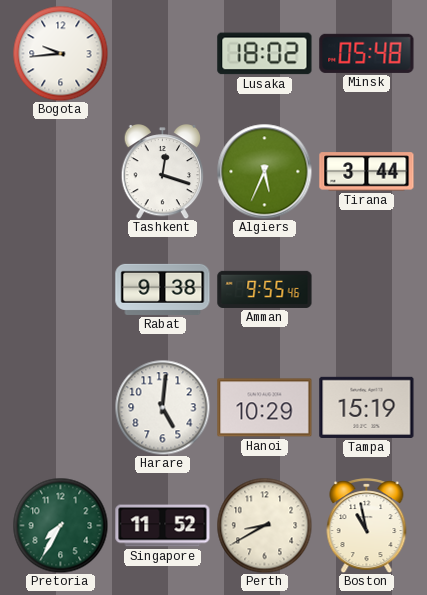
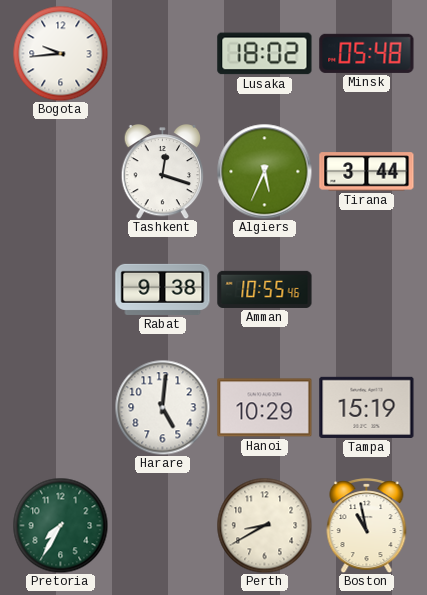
Amman: 9:55 -> 10:55 (265, 289)
Singapore: 11:52 -> none (163, 526)
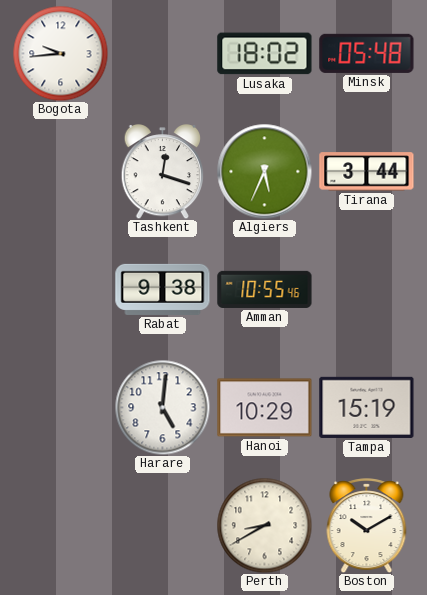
Pretoria: 7:35 -> none (60, 525)
Boston: 10:58 -> 10:10 (367, 526)
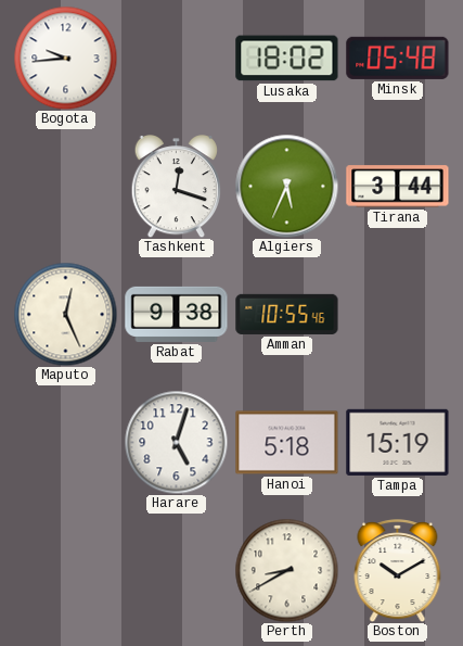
Maputo: none -> 12:26 (65, 314)
Harare: 5:01 -> 5:03 (176, 442)
Hanoi: 10:29 -> 5:18 (287, 443)
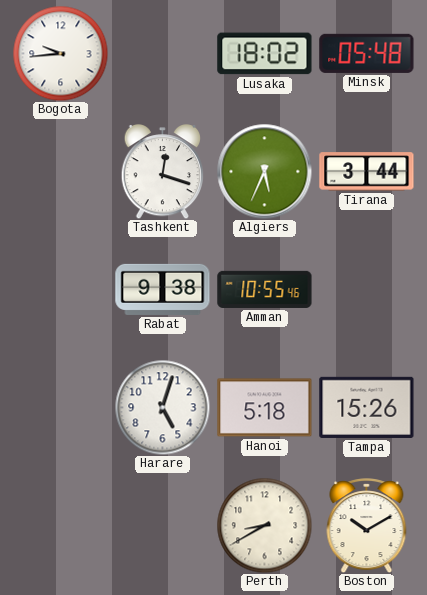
Maputo: 12:26 -> none (65, 314)
Tampa: 15:19 -> 15:26 (367, 407)
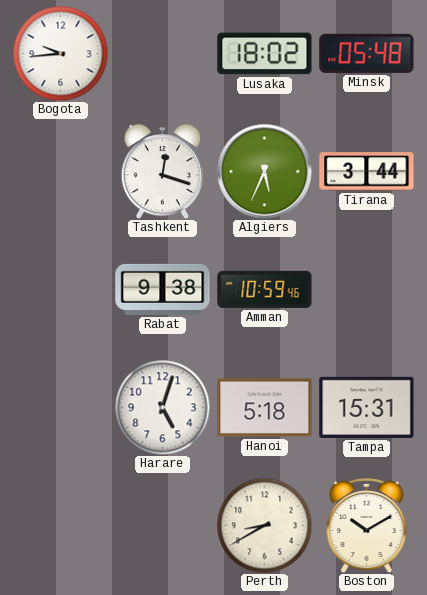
Amman: 10:55 -> 10:59 (265, 289)
Tampa: 15:26 -> 15:31 (367, 407)
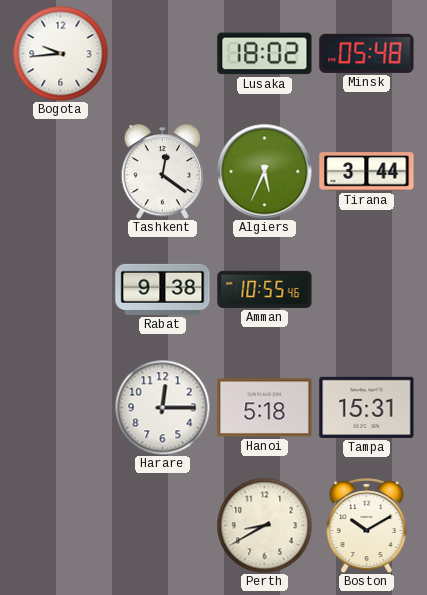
Tashkent: 12:18 -> 12:21 (163, 171)
Amman: 10:59 -> 10:55 (265, 289)
Harare: 5:03 -> 12:15 (162, 407)
